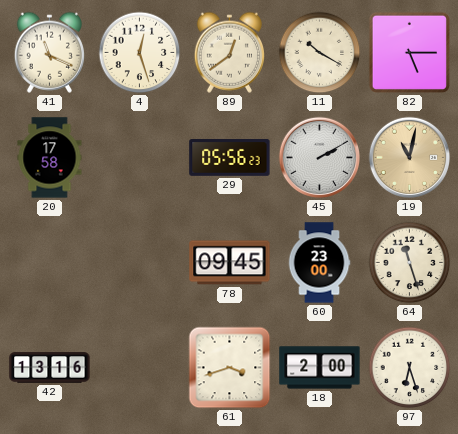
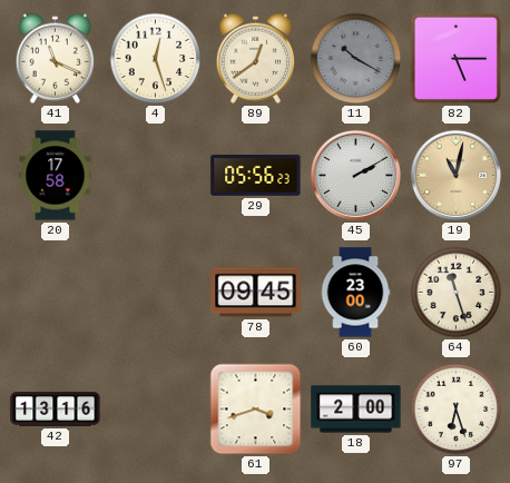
11 dial: cream -> grey (356, 59)
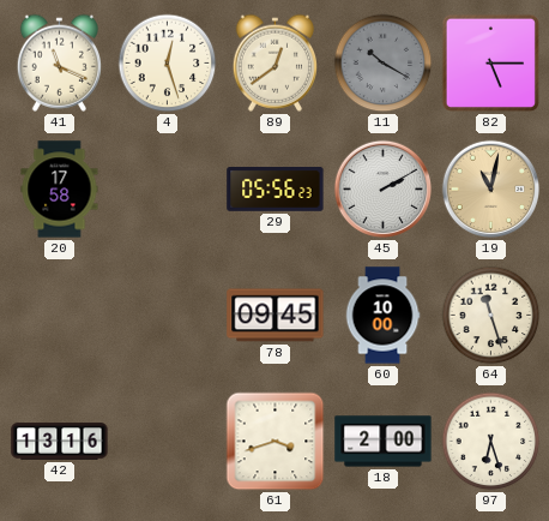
60: 23:00 -> 10:00 (382, 316)
